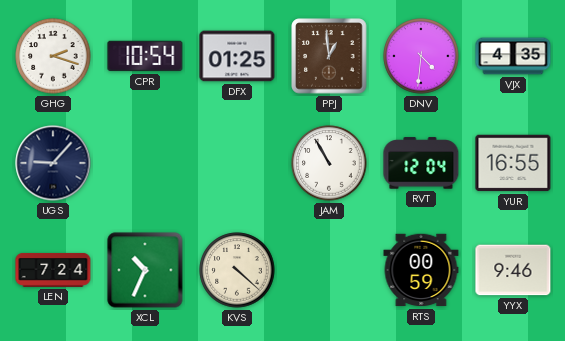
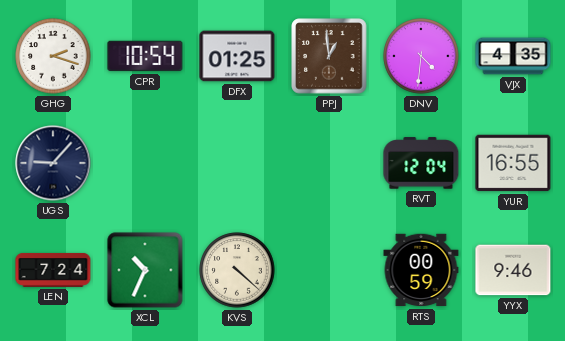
JAM: 10:55 -> none (329, 163)
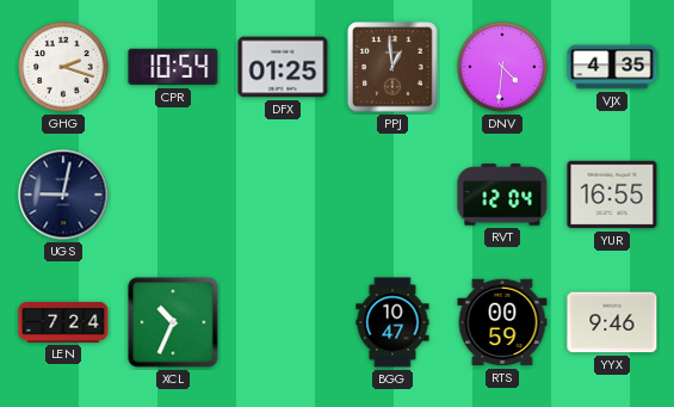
UGS: 9:07 -> 9:02 (63, 195)
KVS: 4:22 -> none (237, 270)
BGG: none -> 10:47 (392, 322)
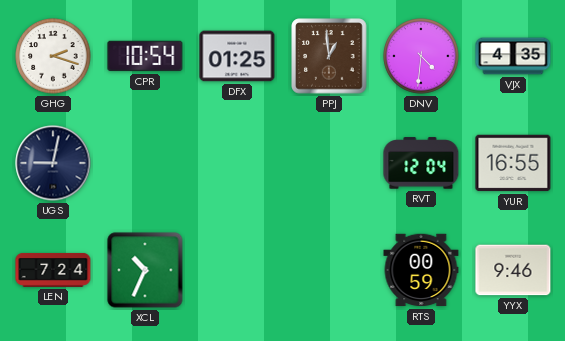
BGG: 10:47 -> none (392, 322)
